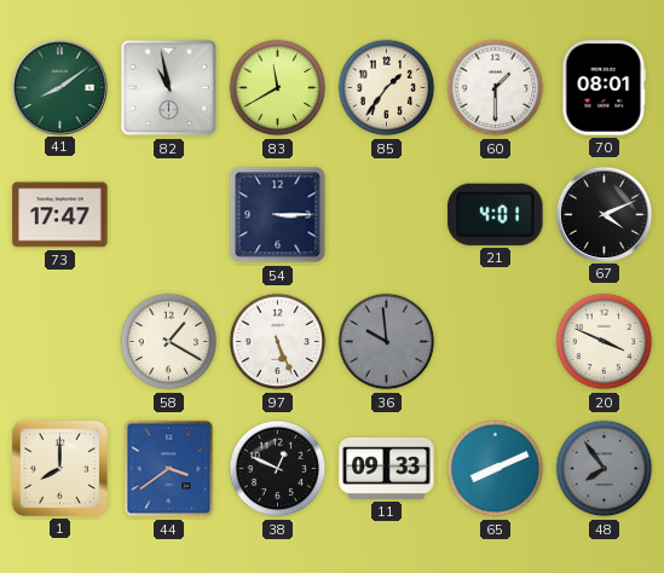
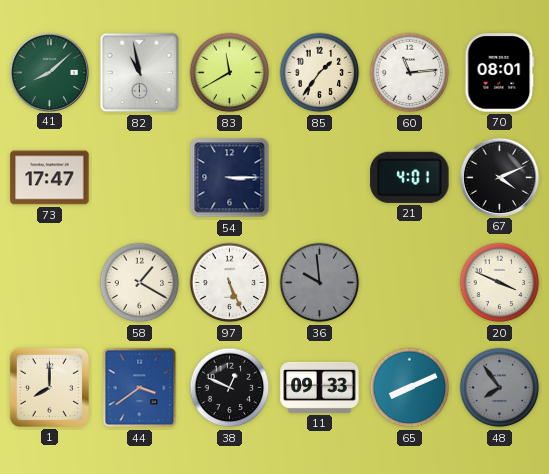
41: 8:09 -> 8:08 (49, 72)
60: 1:30 -> 11:14 (410, 73)
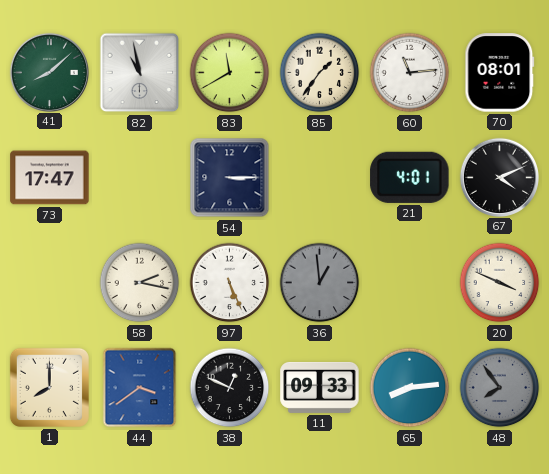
58: 1:20 -> 2:17 (140, 283)
36: 9:59 -> 12:59 (320, 283)
65: 8:11 -> 8:14 (410, 388)
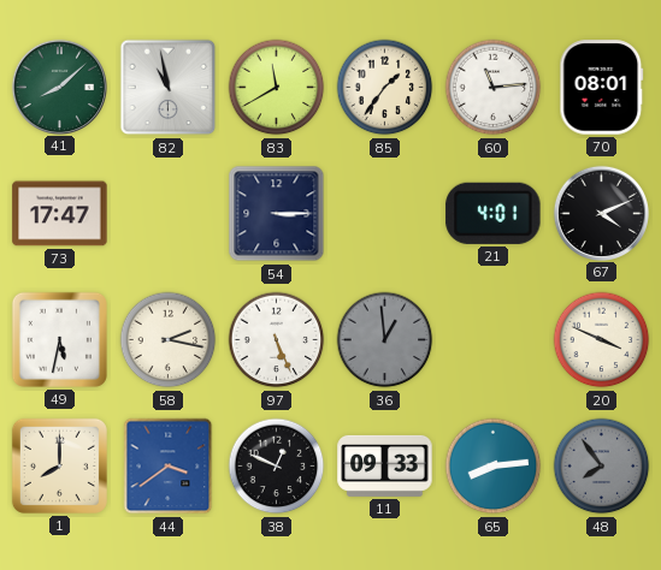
49: none -> 5:32 (59, 339)
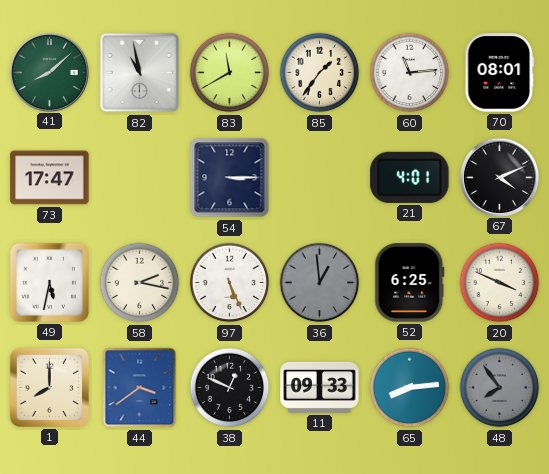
52: none -> 6:25 (410, 283)
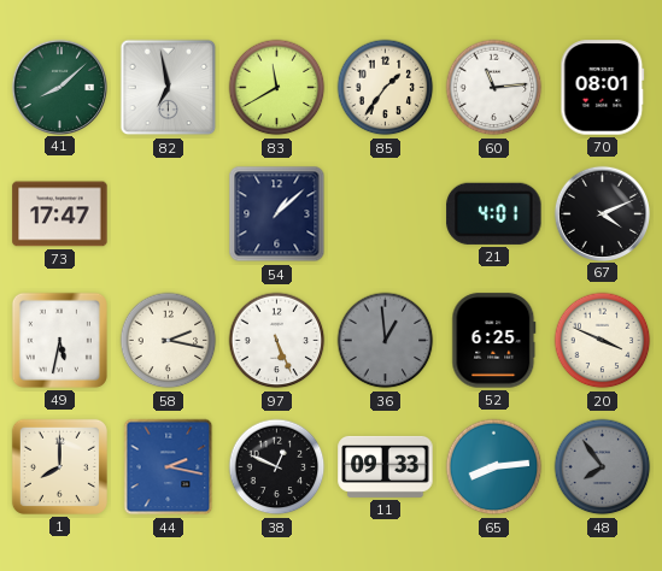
82: 10:58 -> 6:58 (169, 88)
54: 3:15 -> 1:08 (277, 214)
44: 3:39 -> 2:17 (169, 467)
